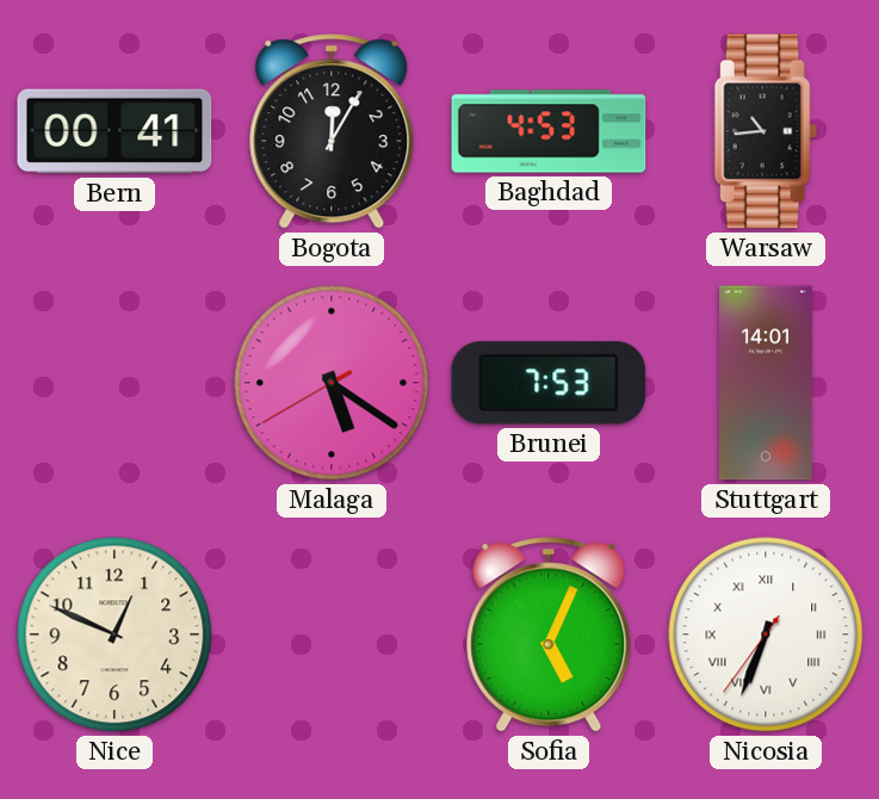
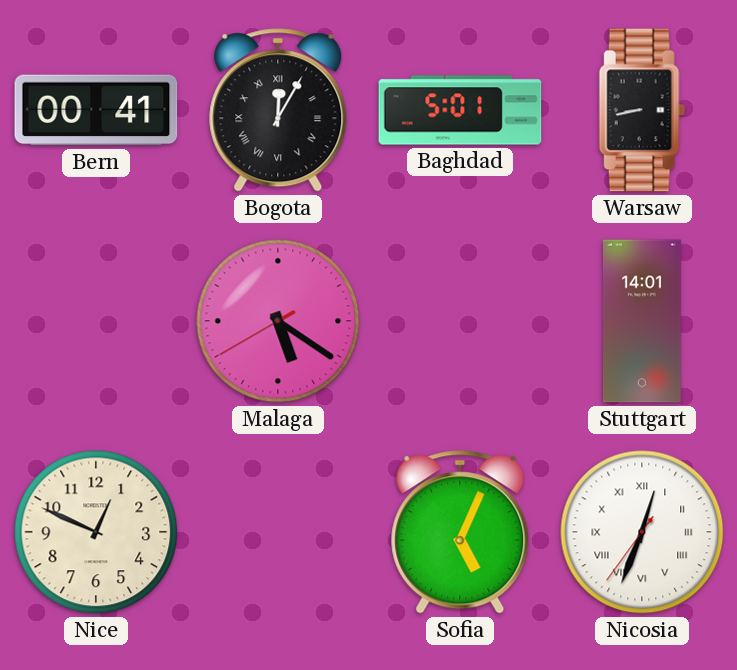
Bogota numerals: Arabic -> Roman (278, 110)
Baghdad: 4:53 -> 5:01 (460, 110)
Warsaw: 10:44 -> 8:43 (642, 110)
Brunei: 7:53 -> none (549, 383)
Nicosia: 6:33 -> 12:33 (642, 532)
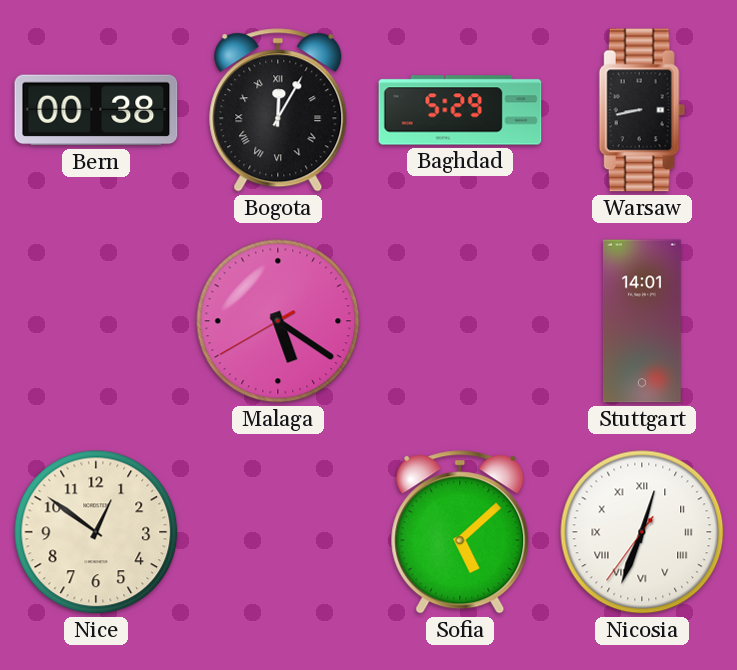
Bern: 00:41 -> 00:38 (96, 110)
Baghdad: 5:01 -> 5:29 (460, 110)
Nice: 12:49 -> 12:51 (96, 532)
Sofia: 5:04 -> 5:08 (460, 532)
